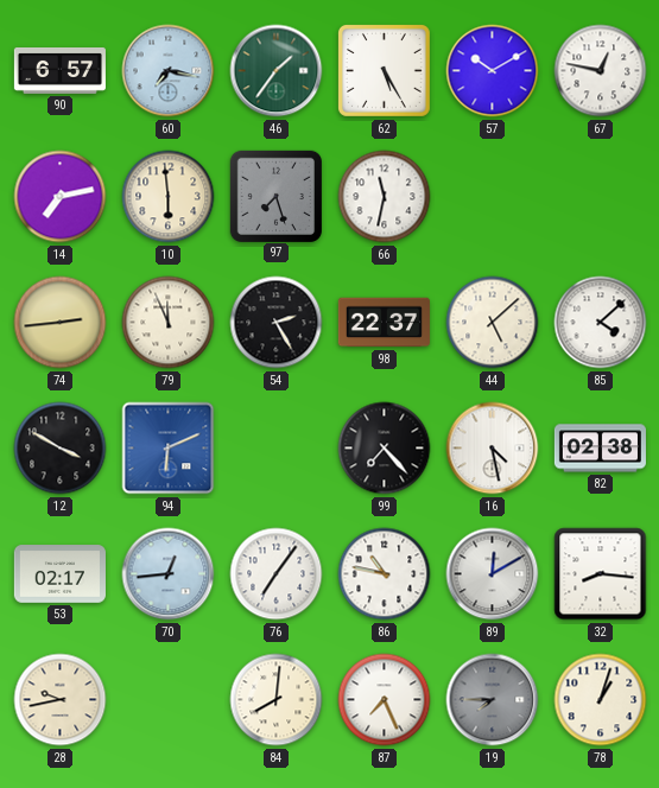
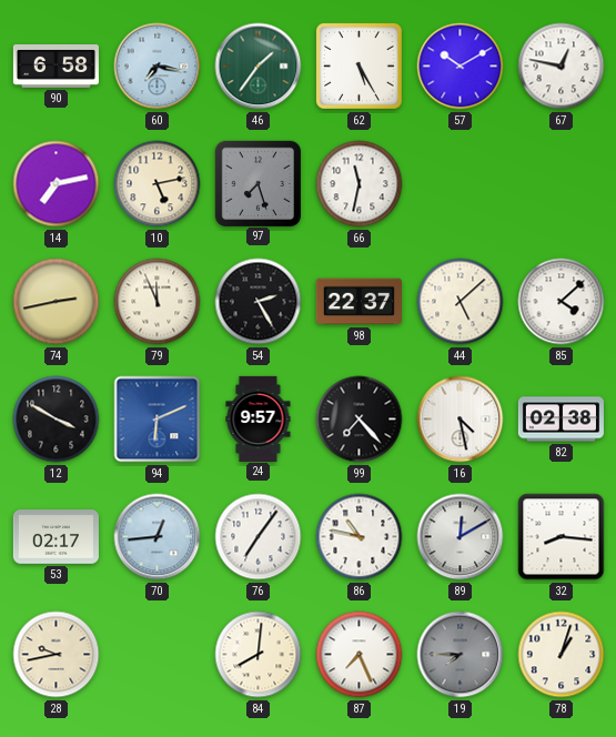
90: 6:57 -> 6:58 (55, 65)
10: 5:59 -> 5:13 (158, 184)
74: 2:44 -> 2:43 (57, 302)
24: none -> 9:57 (259, 418)
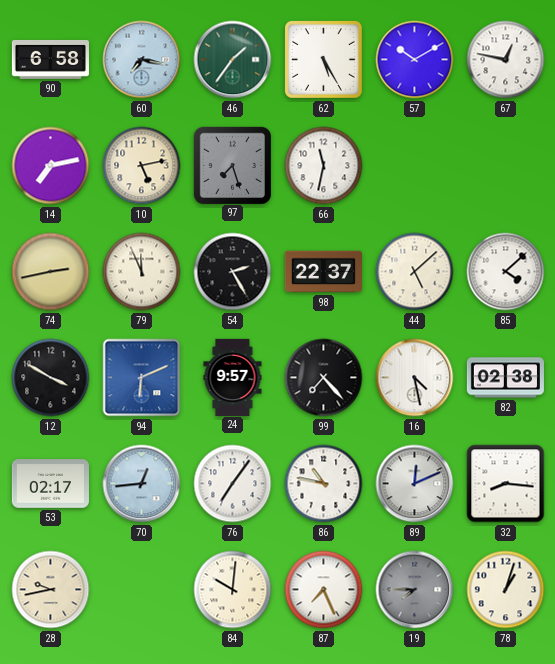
89: 12:10 -> 12:11 (415, 484)
84: 8:01 -> 10:01 (233, 590)
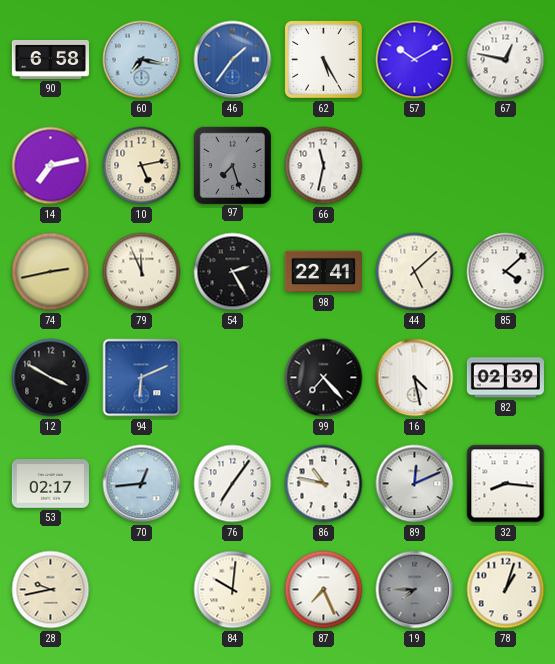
46 dial: green -> blue (233, 60)
98: 22:37 -> 22:41 (323, 272)
24: 9:57 -> none (233, 377)
82: 02:38 -> 02:39 (505, 378)
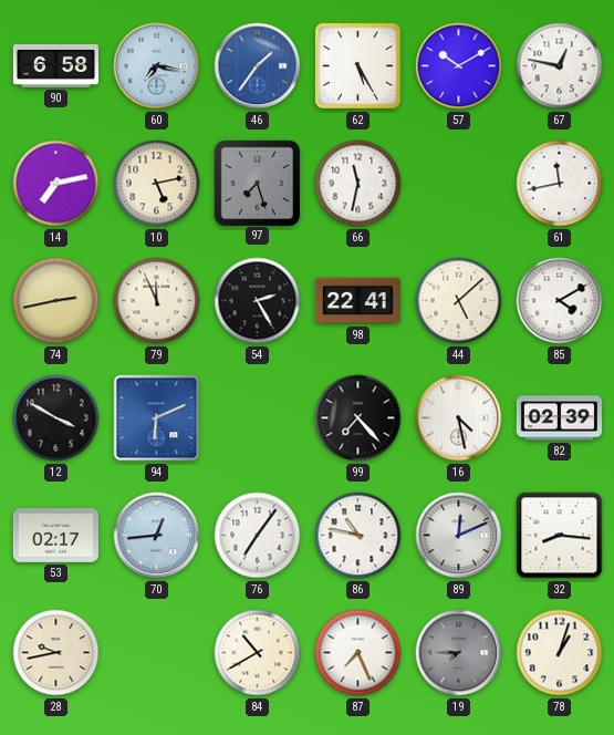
61: none -> 11:43 (560, 184)
85: 4:08 -> 4:10 (560, 301)
84: 10:01 -> 10:40 (258, 653)
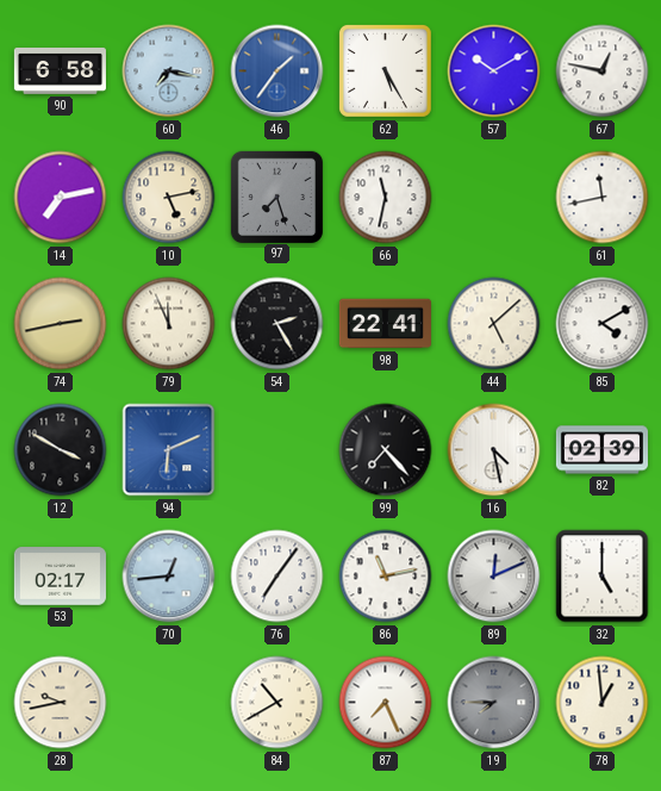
86: 10:47 -> 11:13 (386, 577)
32: 8:16 -> 5:00 (603, 577)
78: 1:03 -> 12:59 (603, 703)
